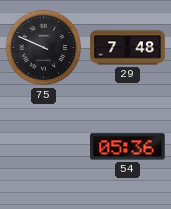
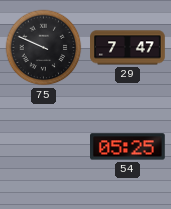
29: 7:48 -> 7:47 (128, 48)
54: 05:36 -> 05:25 (128, 147)
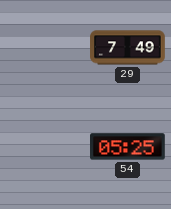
75: 9:49 -> none (44, 48)
29: 7:47 -> 7:49 (128, 48)
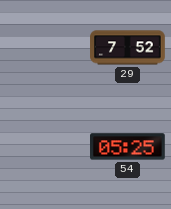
29: 7:49 -> 7:52 (128, 48)
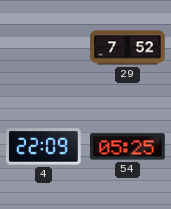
4: none -> 22:09 (44, 147)
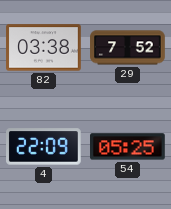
82: none -> 03:38 (44, 48)
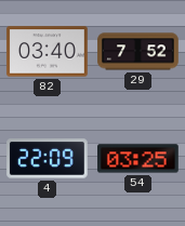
82: 03:38 -> 03:40 (48, 52)
54: 05:25 -> 03:25 (138, 159)
